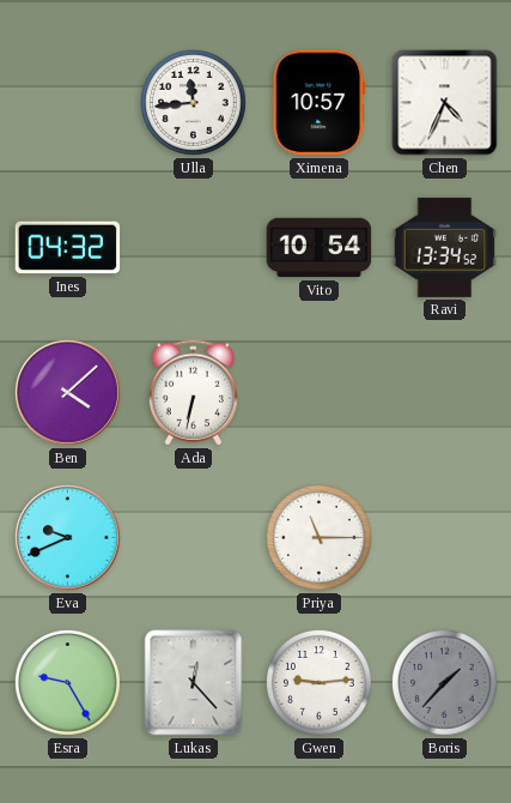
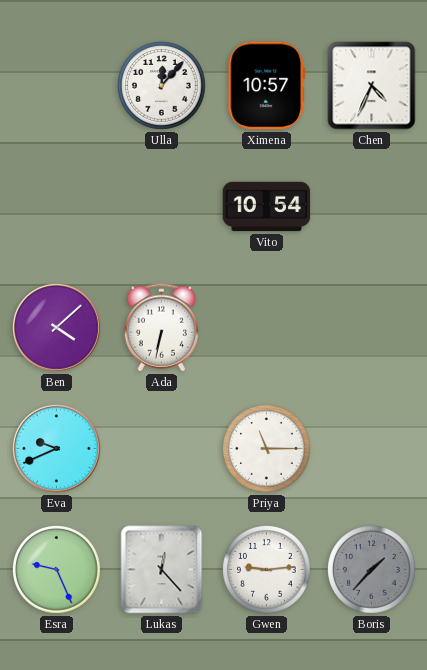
Ulla: 11:44 -> 12:07 (162, 86)
Ines: 04:32 -> none (68, 248)
Ravi: 13:34 -> none (445, 247)
Esra: 9:25 -> 9:26 (57, 570)
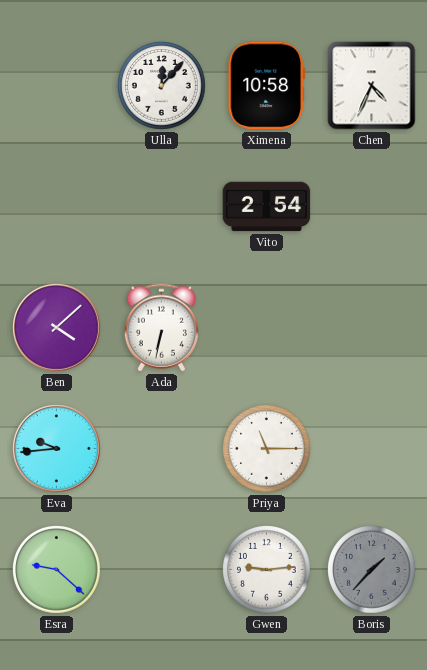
Ximena: 10:57 -> 10:58 (266, 86)
Vito: 10:54 -> 2:54 (267, 207)
Eva: 9:41 -> 9:44 (57, 449)
Esra: 9:26 -> 9:22 (57, 570)
Lukas: 12:23 -> none (162, 570)
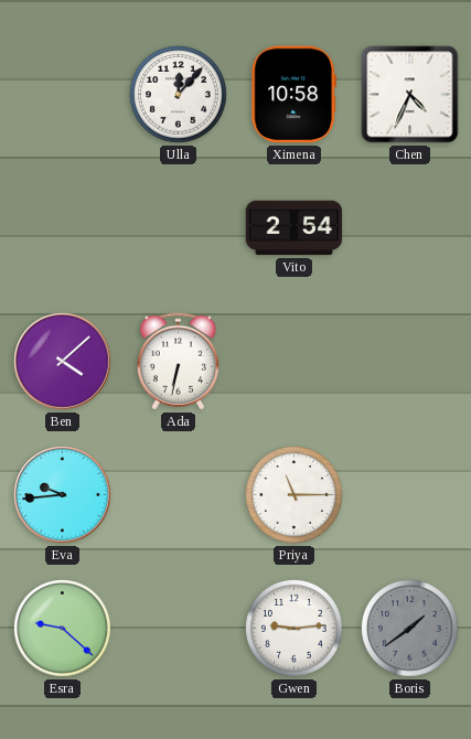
Boris: 1:37 -> 1:39 (410, 629)
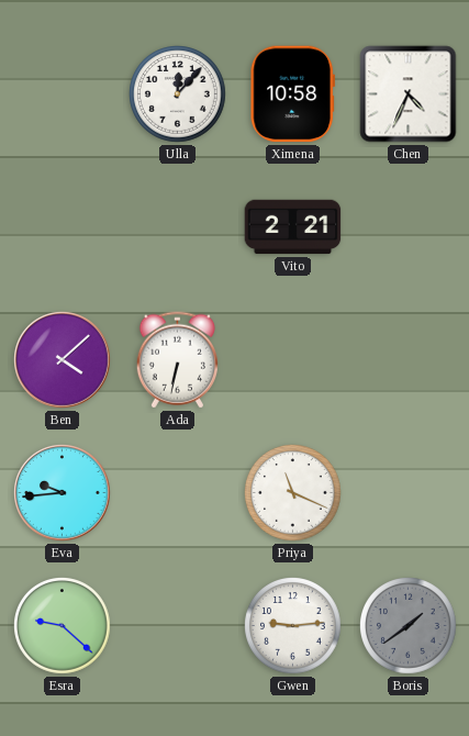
Vito: 2:54 -> 2:21 (293, 227)
Priya: 11:15 -> 11:19 (293, 493)
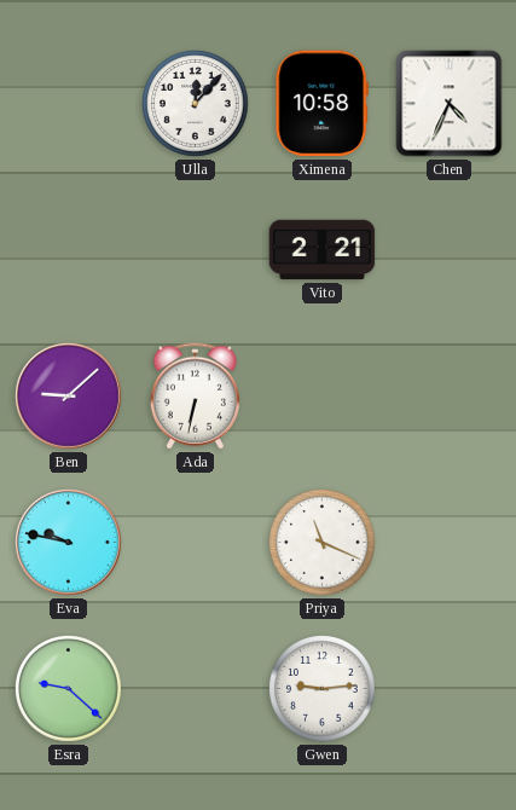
Ben: 4:08 -> 9:08 (69, 397)
Eva: 9:44 -> 9:47 (69, 543)
Boris: 1:39 -> none (409, 626)
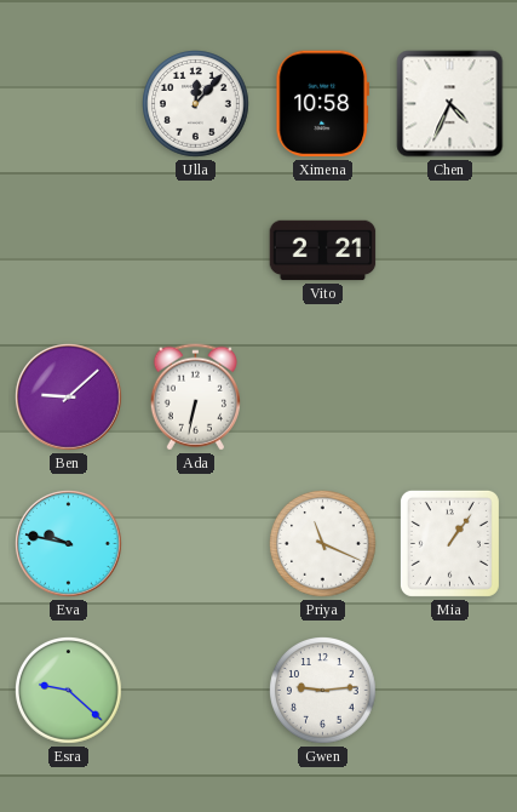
Mia: none -> 1:06 (449, 543)
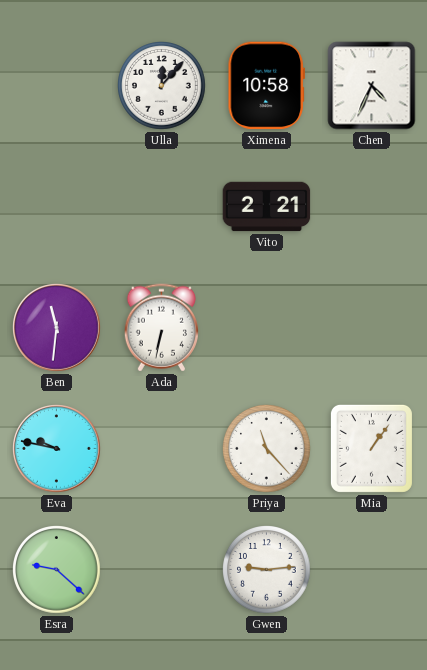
Ben: 9:08 -> 11:31 (57, 328)
Priya: 11:19 -> 11:23 (267, 449)
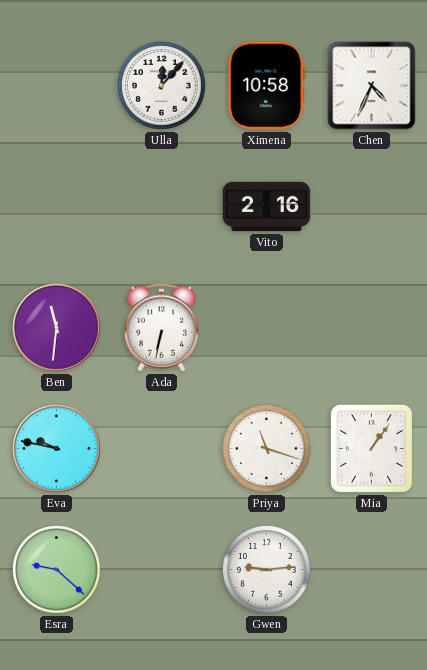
Vito: 2:21 -> 2:16 (267, 207)
Priya: 11:23 -> 11:18 (267, 449)
